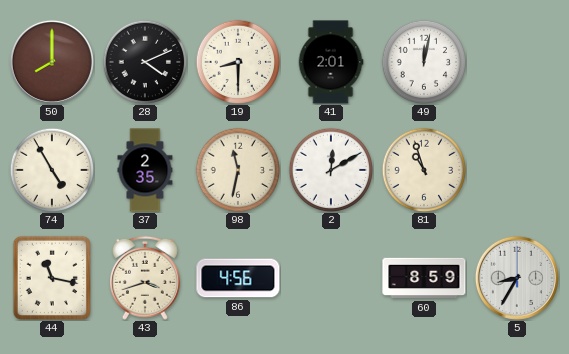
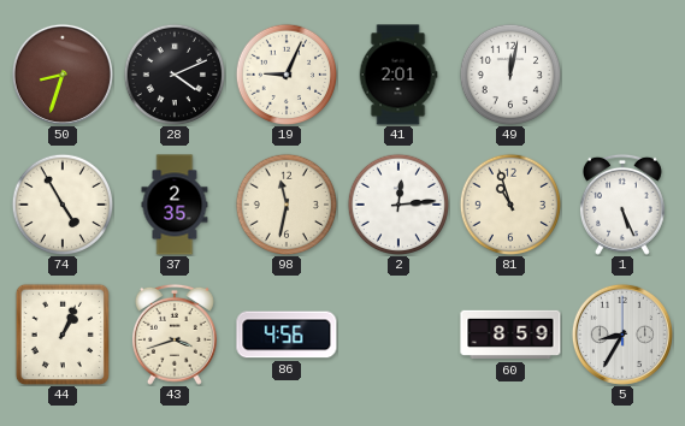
50: 8:00 -> 8:33 (63, 75)
19: 8:30 -> 9:04 (287, 75)
2: 12:10 -> 12:14 (398, 205)
1: none -> 5:26 (622, 205)
44: 11:17 -> 1:04 (63, 333)
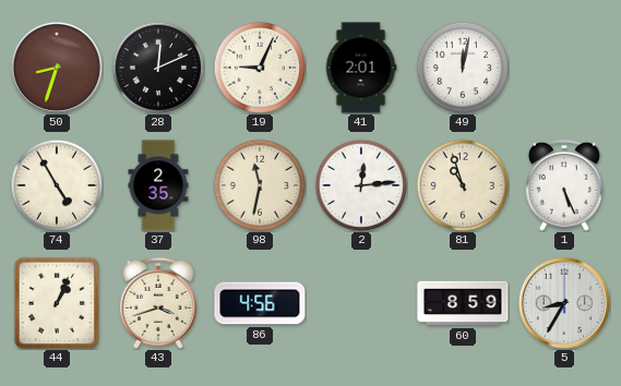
28: 4:11 -> 12:11 (158, 68)
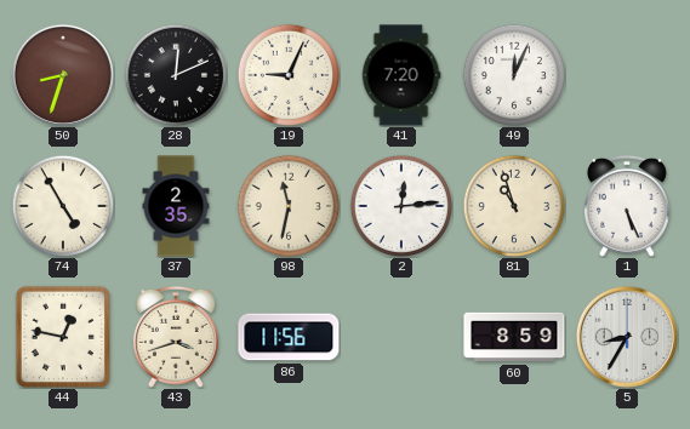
41: 2:01 -> 7:20 (401, 75)
49: 12:02 -> 12:04 (514, 75)
44: 1:04 -> 12:47 (63, 336)
86: 4:56 -> 11:56 (289, 337)
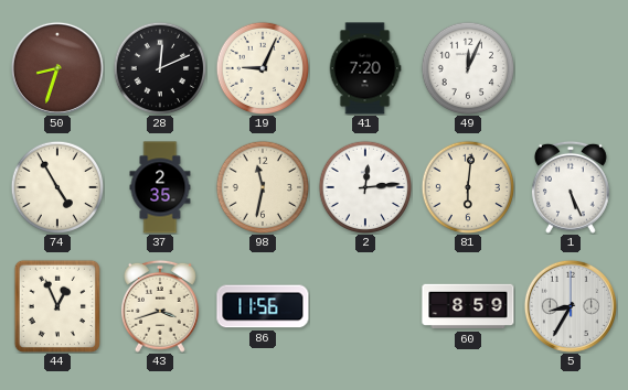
81: 10:57 -> 6:01 (468, 187)
44: 12:47 -> 12:56 (57, 305)
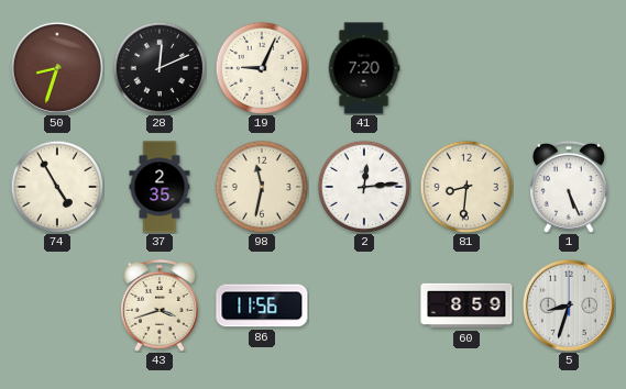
49: 12:04 -> none (468, 68)
81: 6:01 -> 8:31 (466, 187)
44: 12:56 -> none (57, 305)
5: 8:35 -> 8:33 (569, 305)
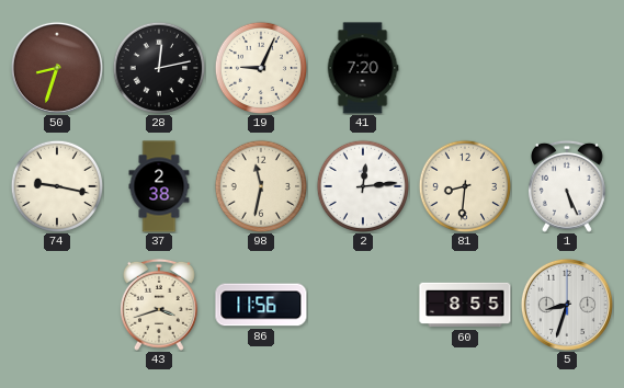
28: 12:11 -> 12:13 (159, 68)
74: 4:55 -> 9:17 (57, 186)
37: 2:35 -> 2:38 (159, 186)
60: 8:59 -> 8:55 (465, 305)
